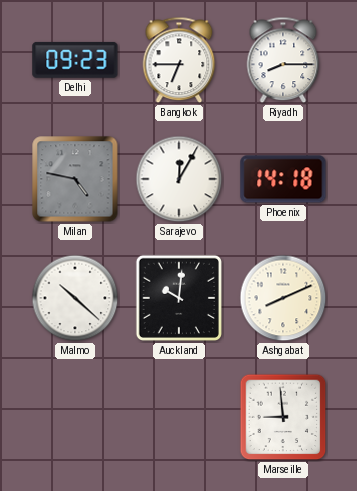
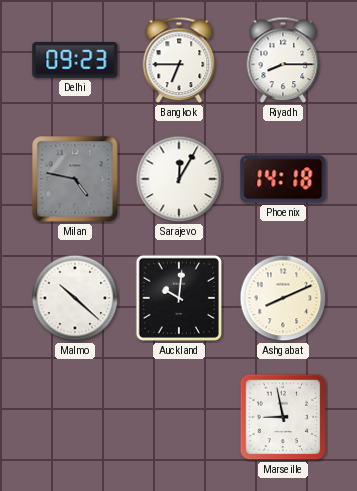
Marseille: 8:59 -> 8:58 (283, 417)
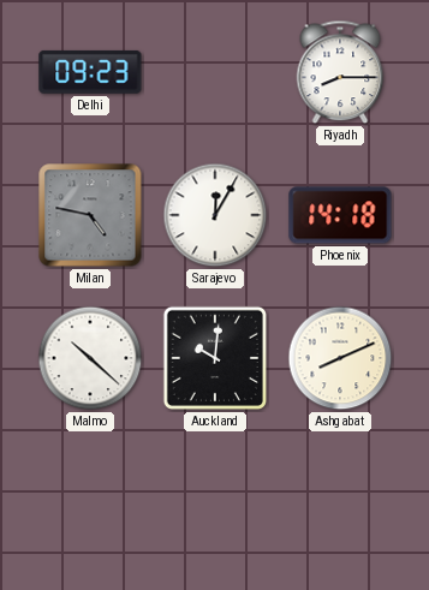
Bangkok: 6:45 -> none (179, 60)
Marseille: 8:58 -> none (283, 417)
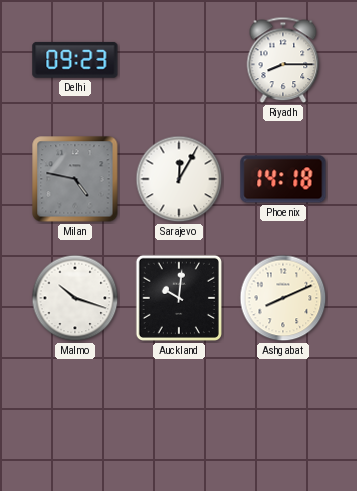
Malmo: 10:22 -> 10:18 (75, 298)
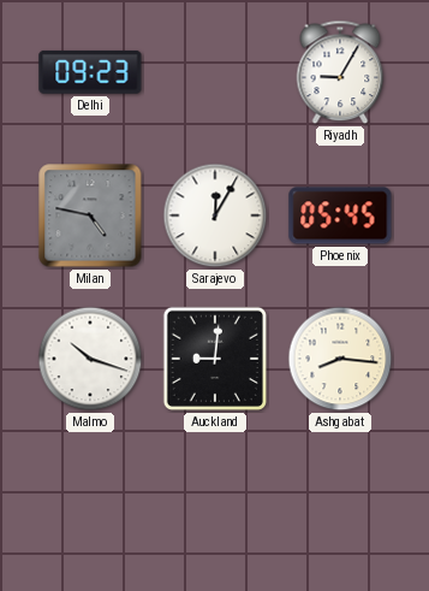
Riyadh: 8:15 -> 9:05 (340, 72)
Phoenix: 14:18 -> 05:45 (340, 215)
Auckland: 10:01 -> 9:01 (215, 359)
Ashgabat: 8:11 -> 8:16 (340, 359)
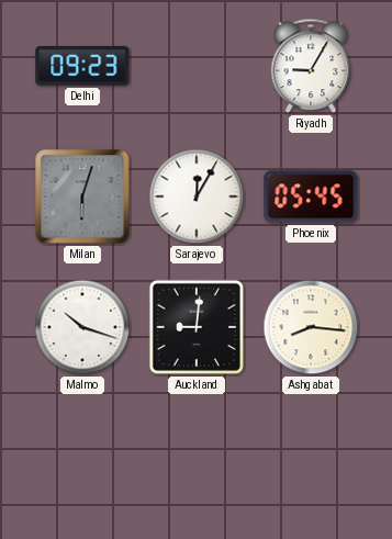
Milan: 4:47 -> 6:03 (82, 196)
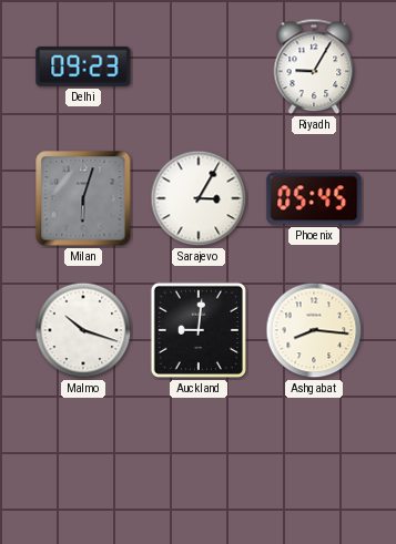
Sarajevo: 12:05 -> 3:05 (199, 198)
